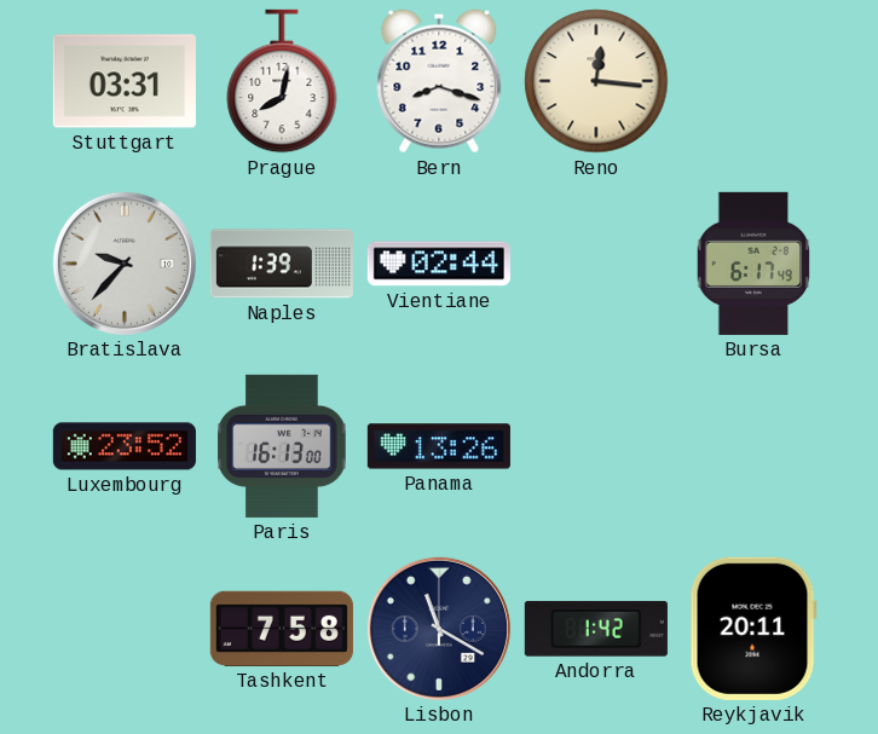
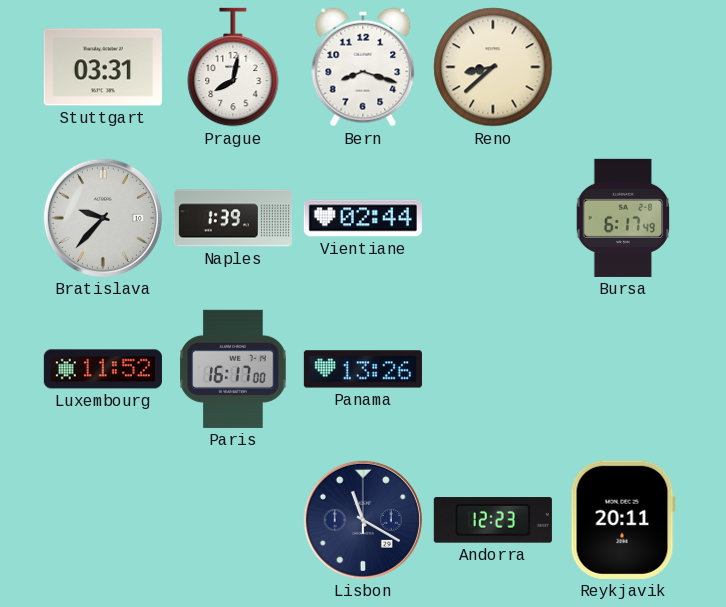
Reno: 12:16 -> 8:38 (493, 67)
Luxembourg: 23:52 -> 11:52 (103, 369)
Paris: 16:13 -> 16:17 (233, 369)
Tashkent: 7:58 -> none (282, 629)
Andorra: 1:42 -> 12:23 (493, 520)
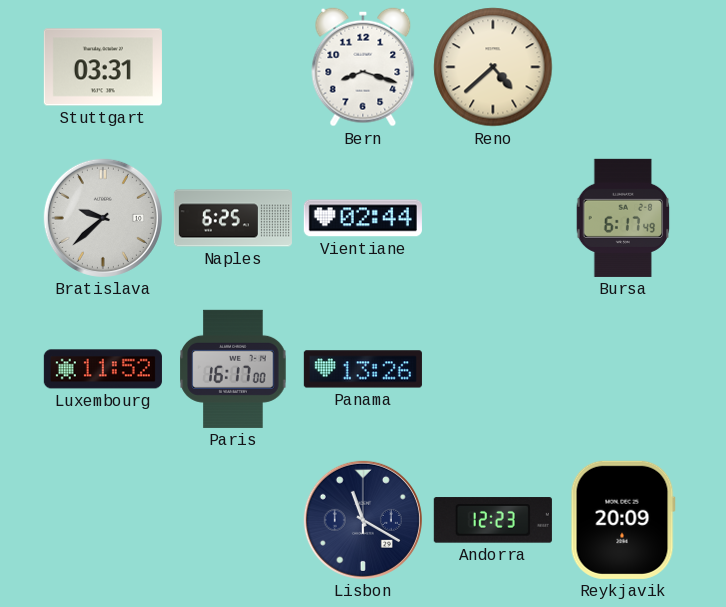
Prague: 8:02 -> none (233, 67)
Reno: 8:38 -> 4:38 (493, 67)
Bratislava: 9:37 -> 9:38 (103, 218)
Naples: 1:39 -> 6:25 (233, 218)
Reykjavik: 20:11 -> 20:09 (623, 520)
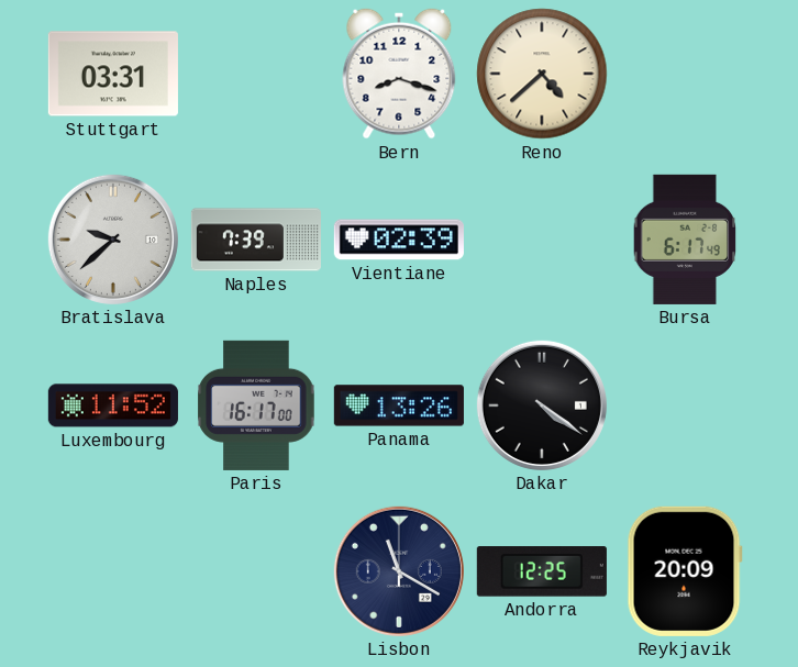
Naples: 6:25 -> 7:39 (256, 240)
Vientiane: 02:44 -> 02:39 (399, 240)
Dakar: none -> 4:21 (542, 405)
Andorra: 12:23 -> 12:25 (542, 571)
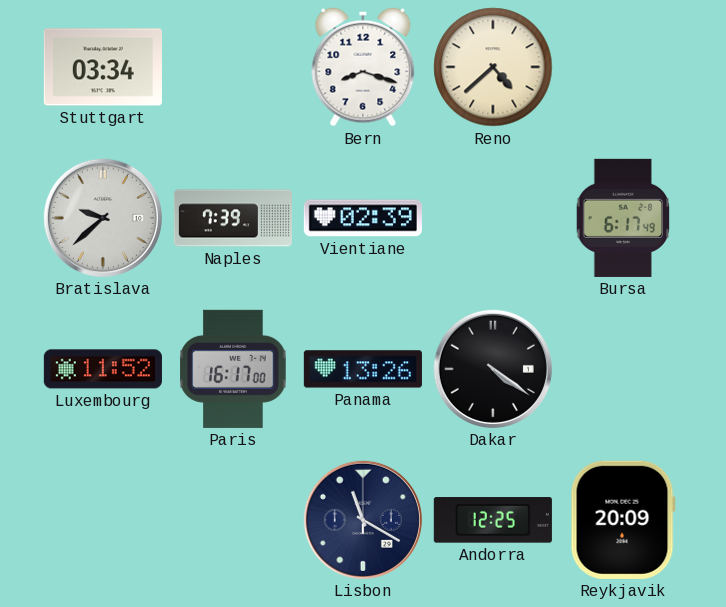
Stuttgart: 03:31 -> 03:34 (103, 67)
